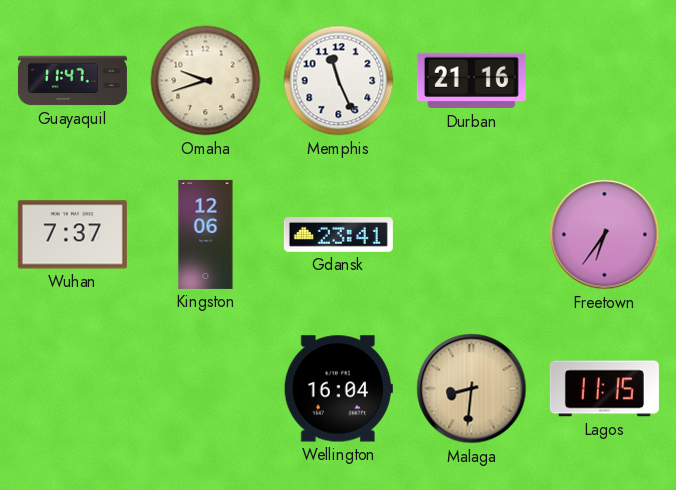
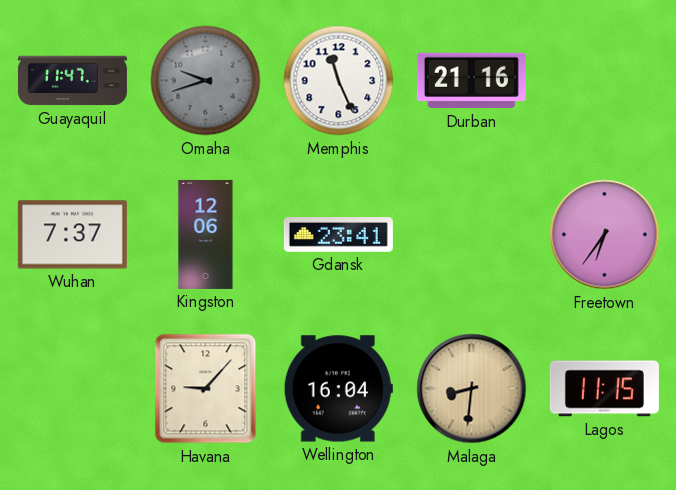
Omaha dial: cream -> grey (206, 81)
Havana: none -> 9:07 (206, 389)
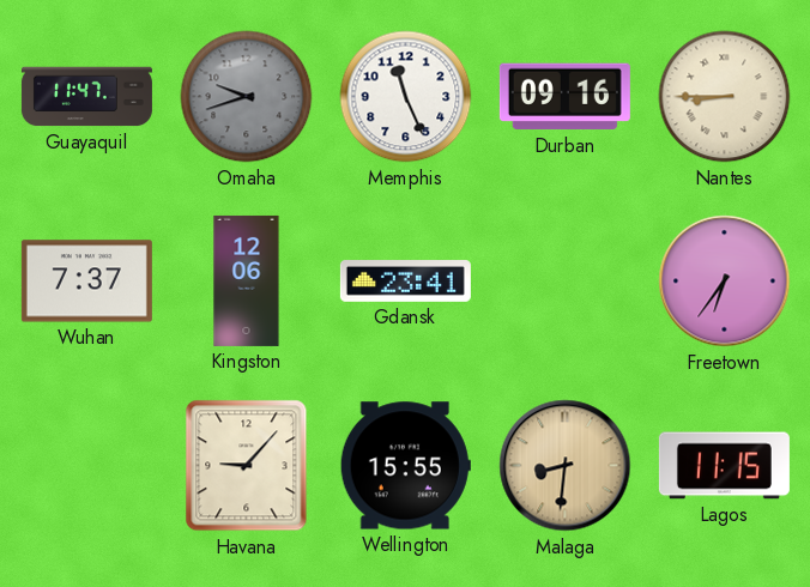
Durban: 21:16 -> 09:16 (564, 97)
Nantes: none -> 8:45 (725, 97)
Wellington: 16:04 -> 15:55 (405, 466)
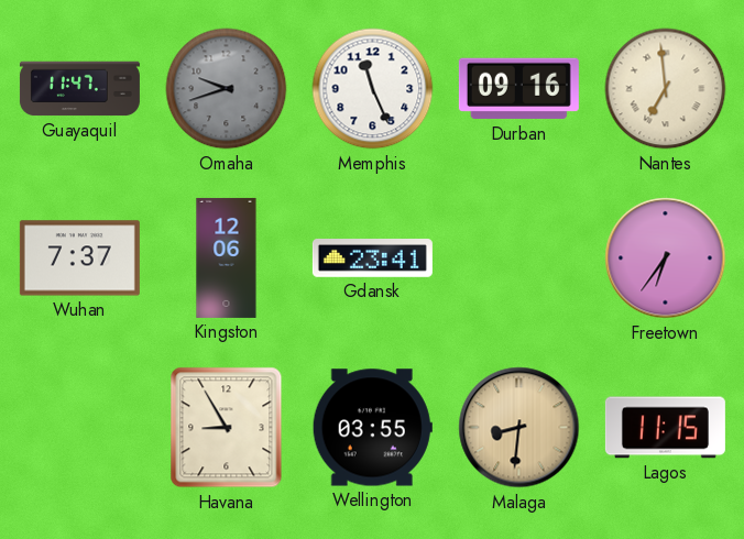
Nantes: 8:45 -> 6:59 (666, 89)
Havana: 9:07 -> 8:55 (227, 428)
Wellington: 15:55 -> 03:55 (372, 428)
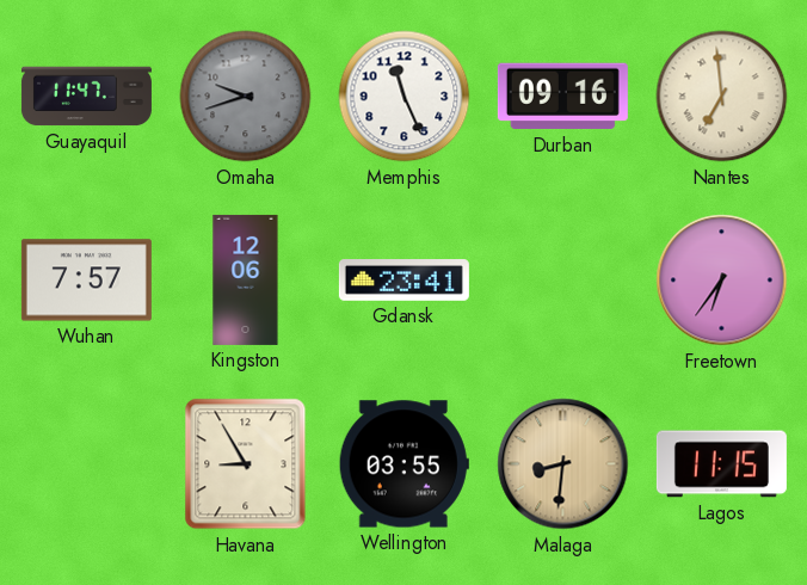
Wuhan: 7:37 -> 7:57 (86, 281)
